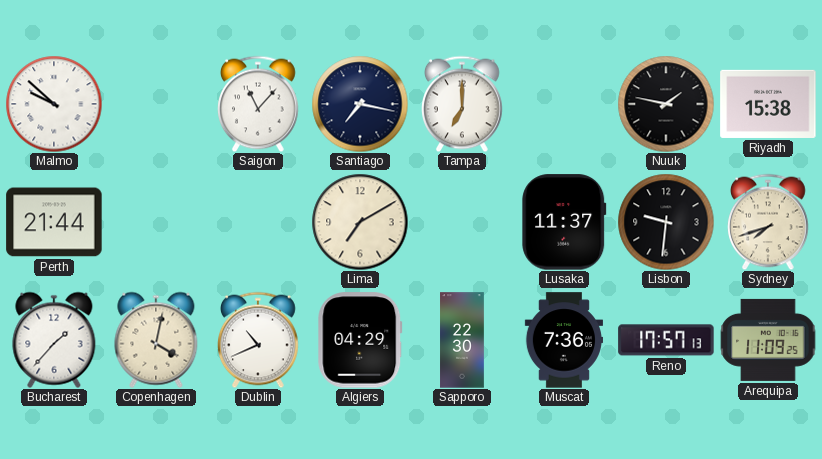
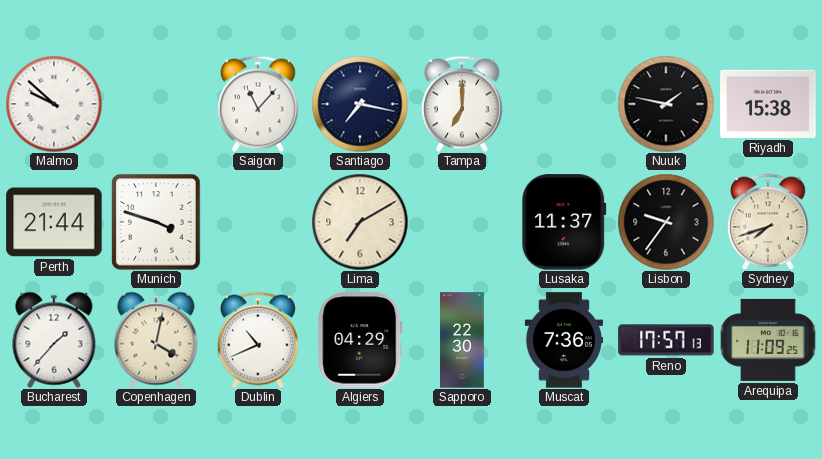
Munich: none -> 3:48 (156, 222)
Lisbon: 9:31 -> 9:36 (666, 222)
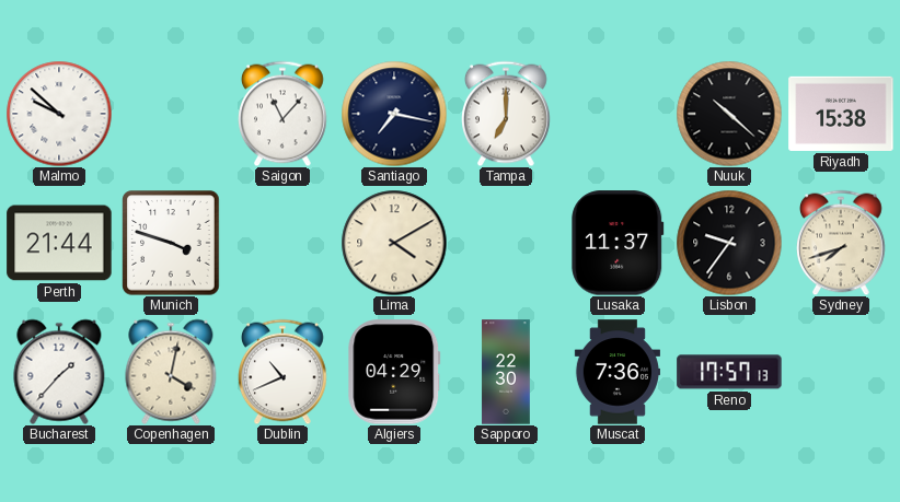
Nuuk: 1:47 -> 10:22 (729, 114)
Lima: 7:10 -> 4:10 (394, 243)
Arequipa: 11:09 -> none (768, 340)
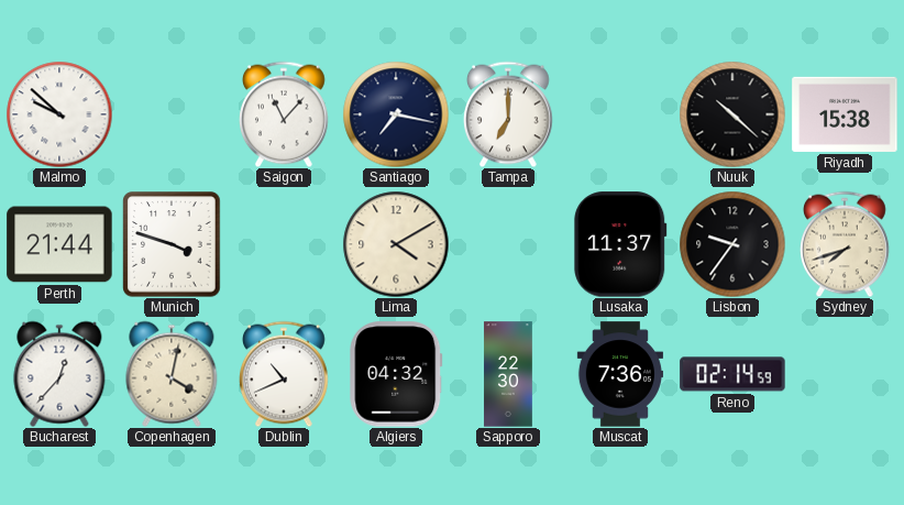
Bucharest: 1:37 -> 12:37 (59, 374)
Algiers: 04:29 -> 04:32 (396, 374)
Reno: 17:57 -> 02:14 (732, 374)
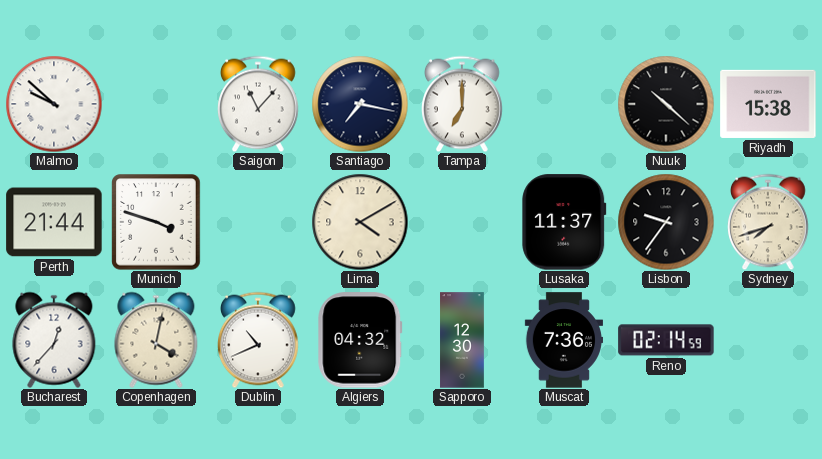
Sapporo: 22:30 -> 12:30 (462, 340)
